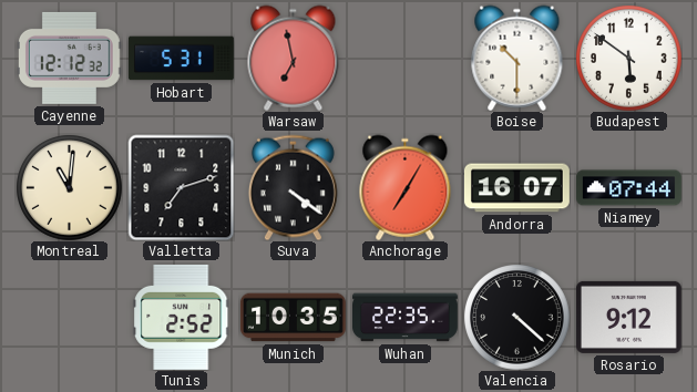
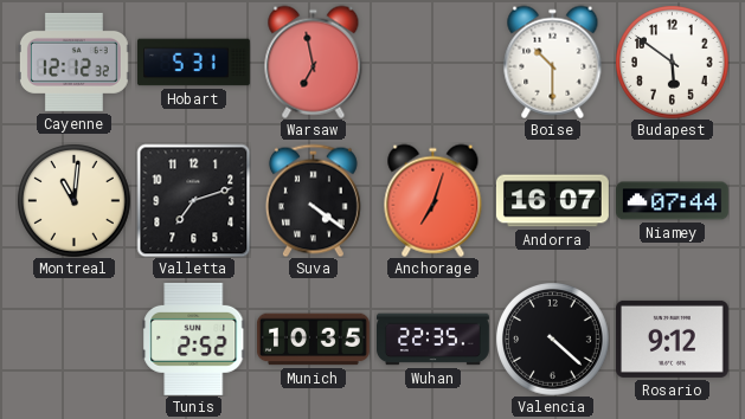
Anchorage: 7:05 -> 7:03 (433, 200)
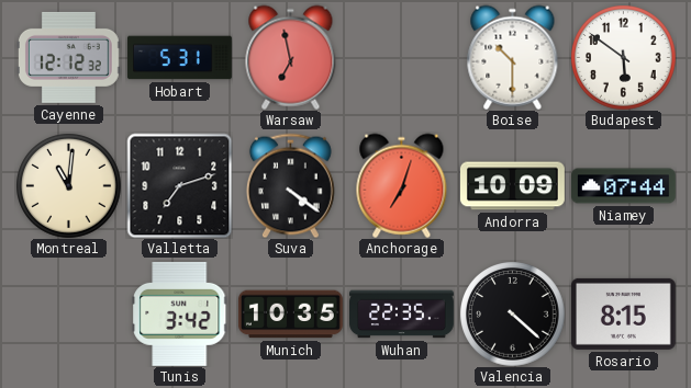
Andorra: 16:07 -> 10:09 (512, 186)
Tunis: 2:52 -> 3:42 (180, 313)
Rosario: 9:12 -> 8:15 (623, 313)
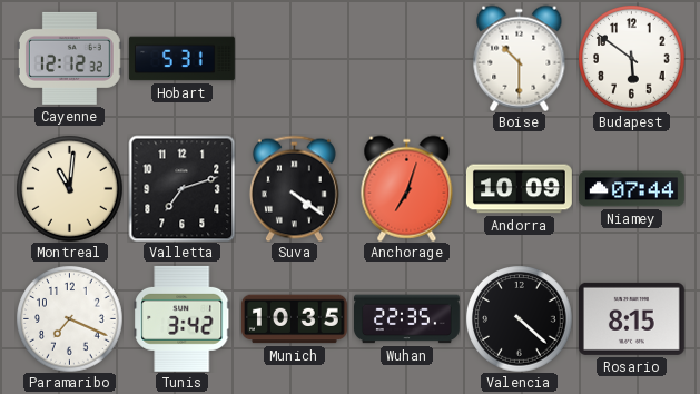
Warsaw: 6:58 -> none (291, 57)
Paramaribo: none -> 7:19 (69, 318)
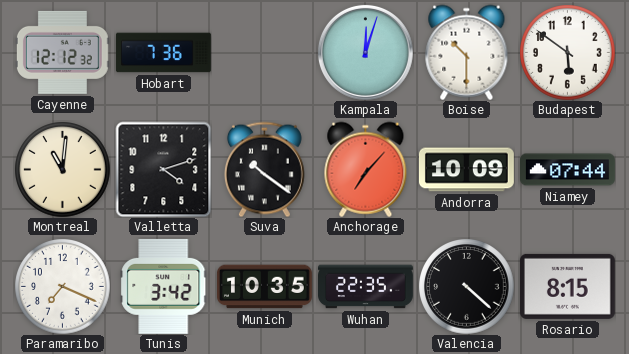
Hobart: 5:31 -> 7:36 (164, 53)
Kampala: none -> 12:03 (365, 52)
Valletta: 7:12 -> 4:12 (163, 169)
Suva: 4:21 -> 10:21 (264, 169)
Anchorage: 7:03 -> 7:07 (366, 169)
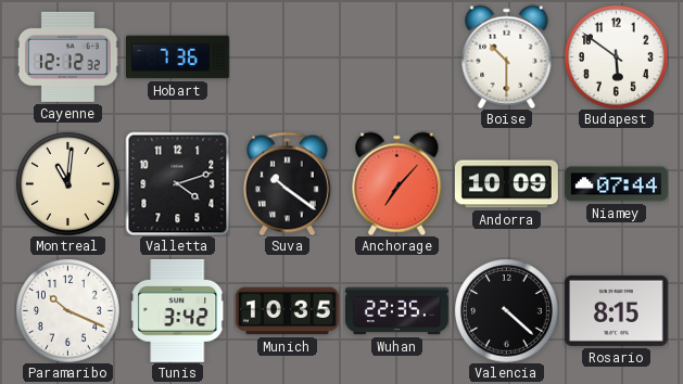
Kampala: 12:03 -> none (365, 52)
Paramaribo: 7:19 -> 10:19 (67, 310)
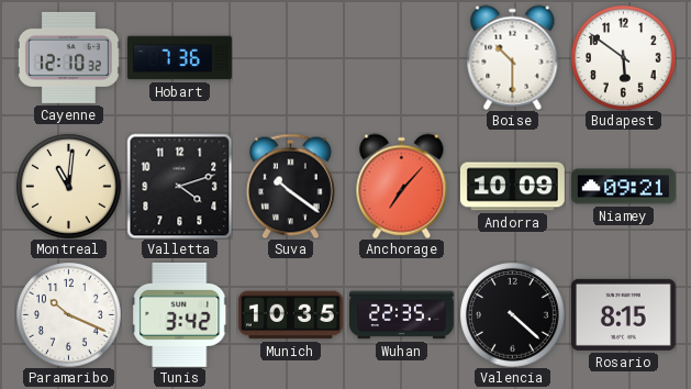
Cayenne: 12:12 -> 12:10 (68, 57)
Niamey: 07:44 -> 09:21 (624, 187)
